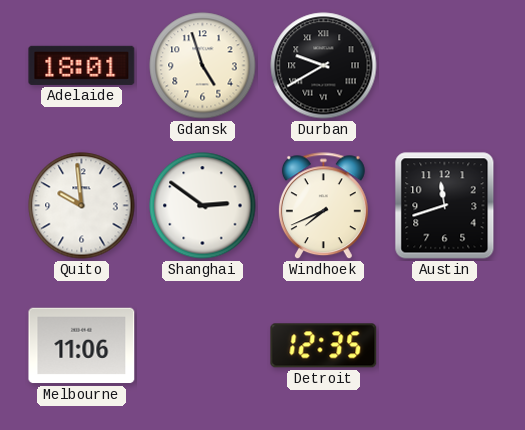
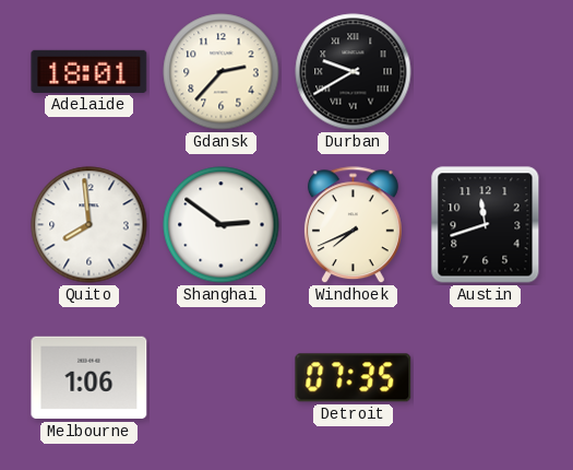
Gdansk: 4:57 -> 2:37 (222, 72)
Quito: 9:59 -> 7:59 (89, 225)
Melbourne: 11:06 -> 1:06 (89, 378)
Detroit: 12:35 -> 07:35 (354, 378)
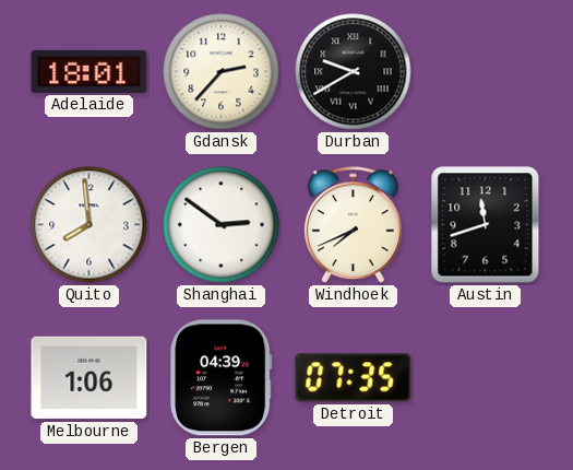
Bergen: none -> 04:39 (220, 378)
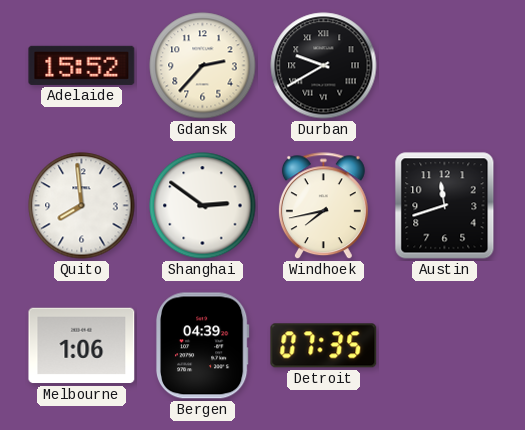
Adelaide: 18:01 -> 15:52 (82, 65)
Windhoek: 7:41 -> 7:43 (323, 206)
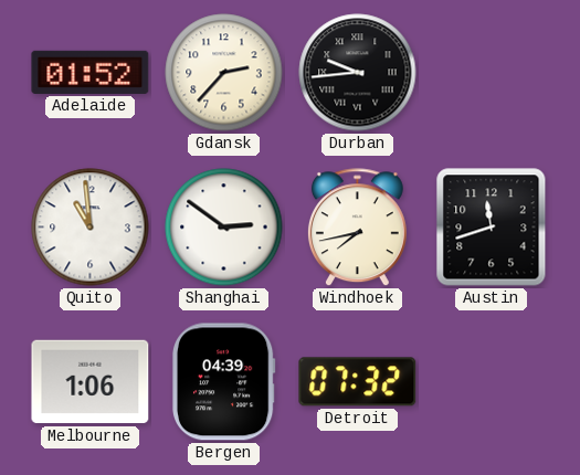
Adelaide: 15:52 -> 01:52 (91, 72)
Durban: 9:40 -> 9:44 (358, 73)
Quito: 7:59 -> 10:59 (91, 228)
Detroit: 07:35 -> 07:32 (358, 382)
